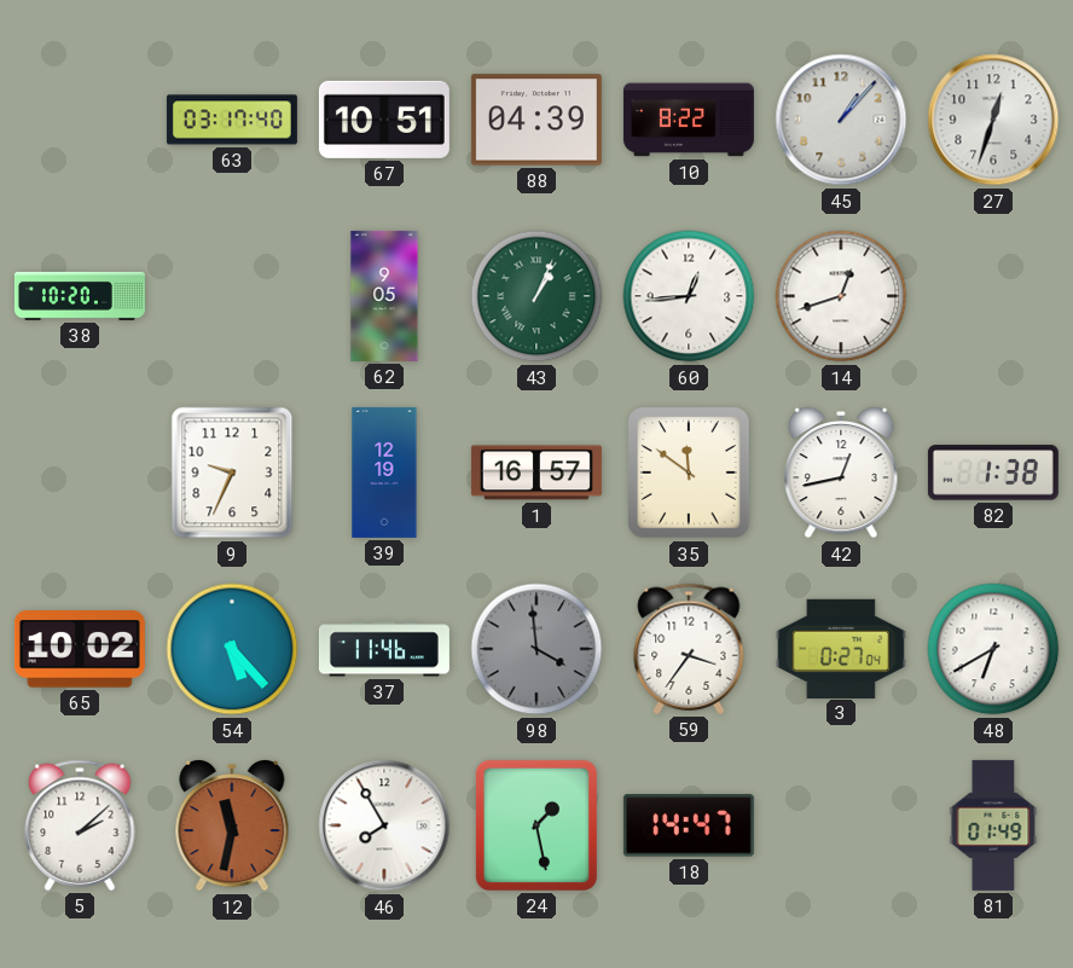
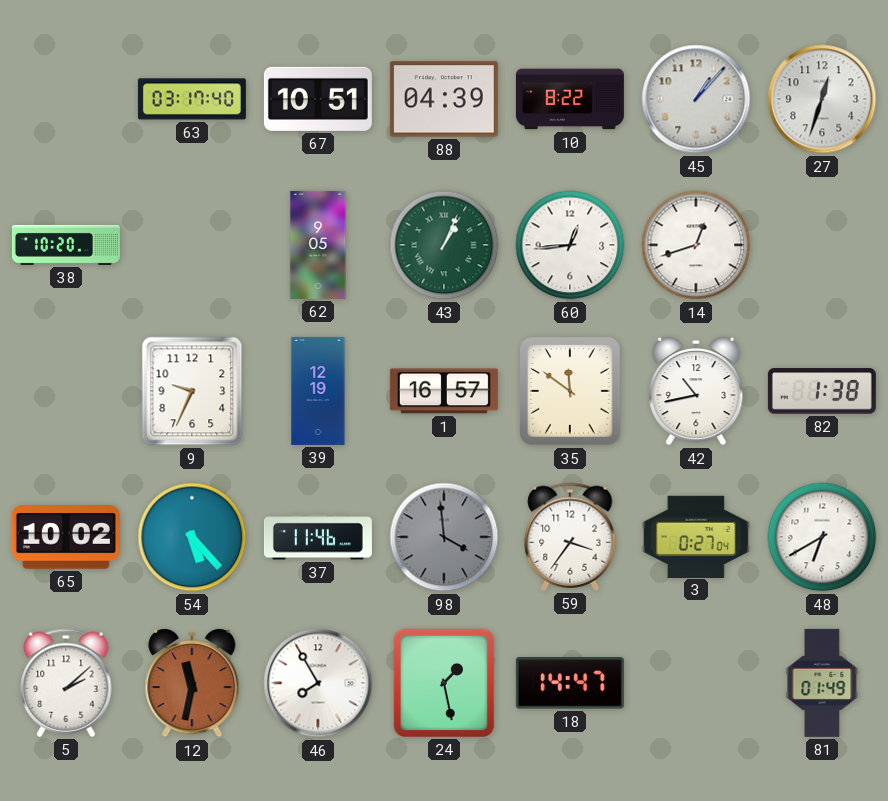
42: 12:43 -> 10:43 (696, 391)
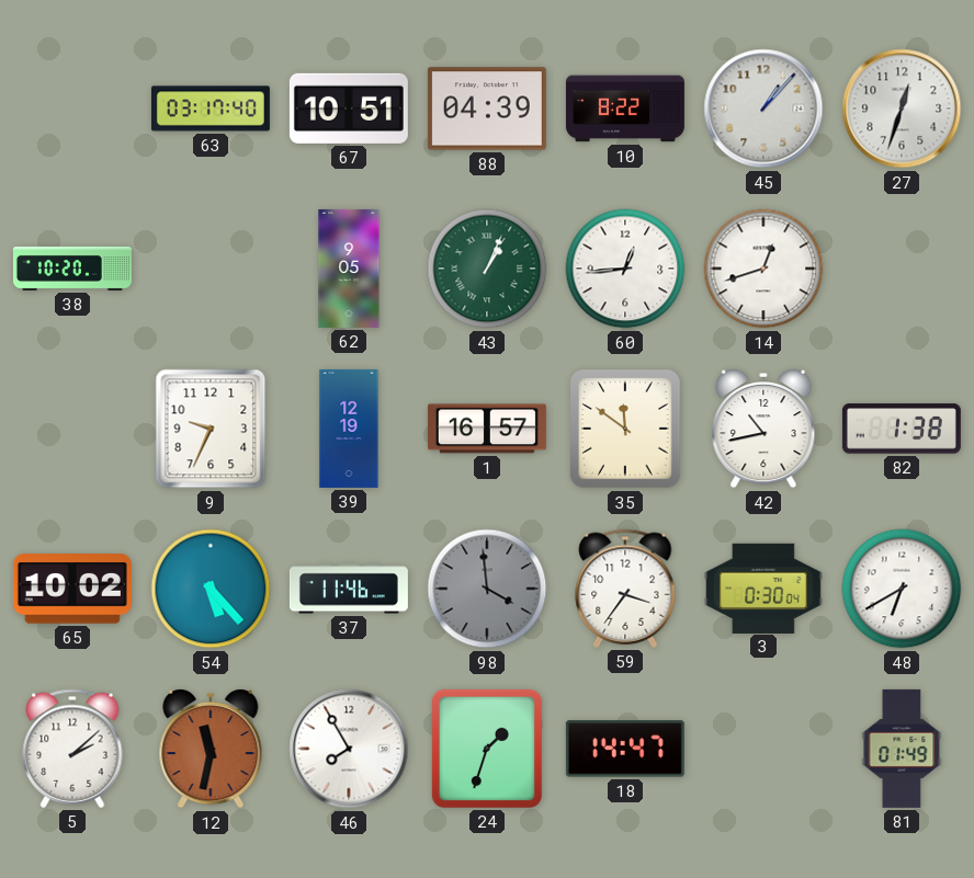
3: 0:27 -> 0:30 (763, 588)
24: 1:28 -> 1:33 (487, 749)
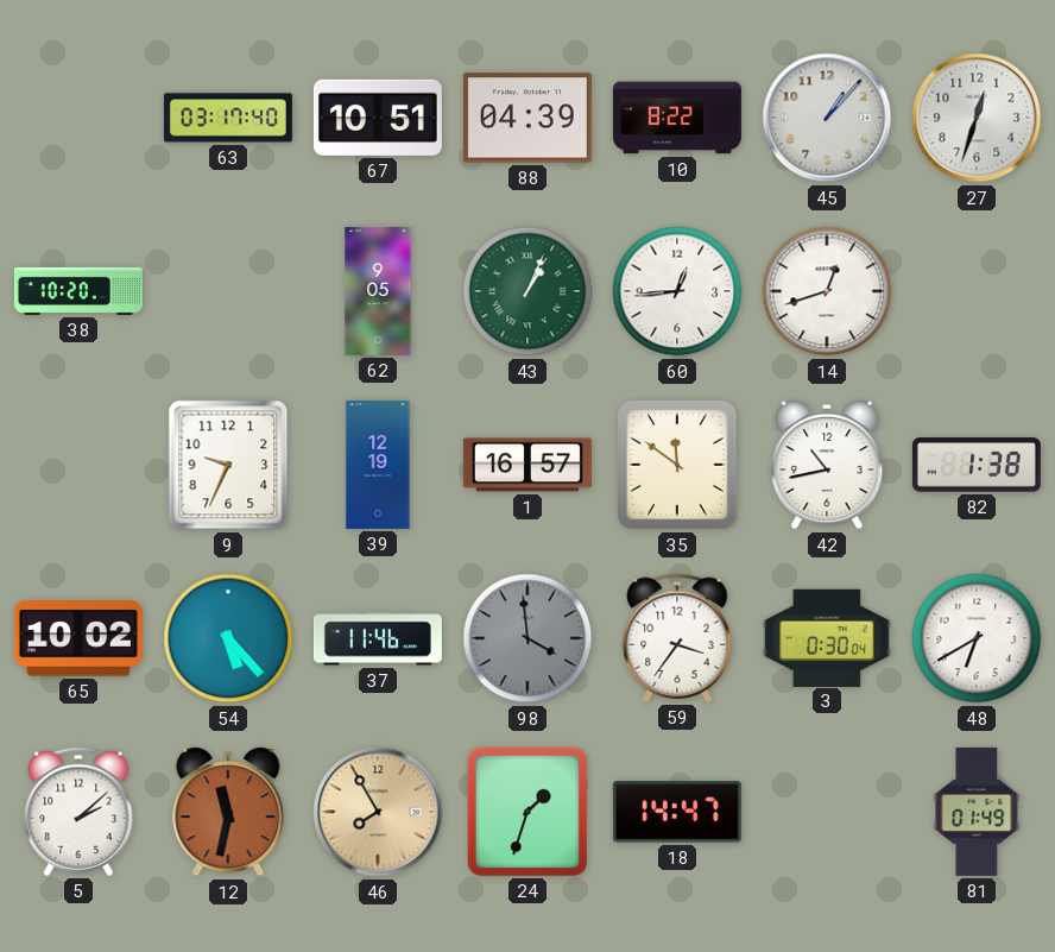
46 dial: white -> champagne (378, 812)
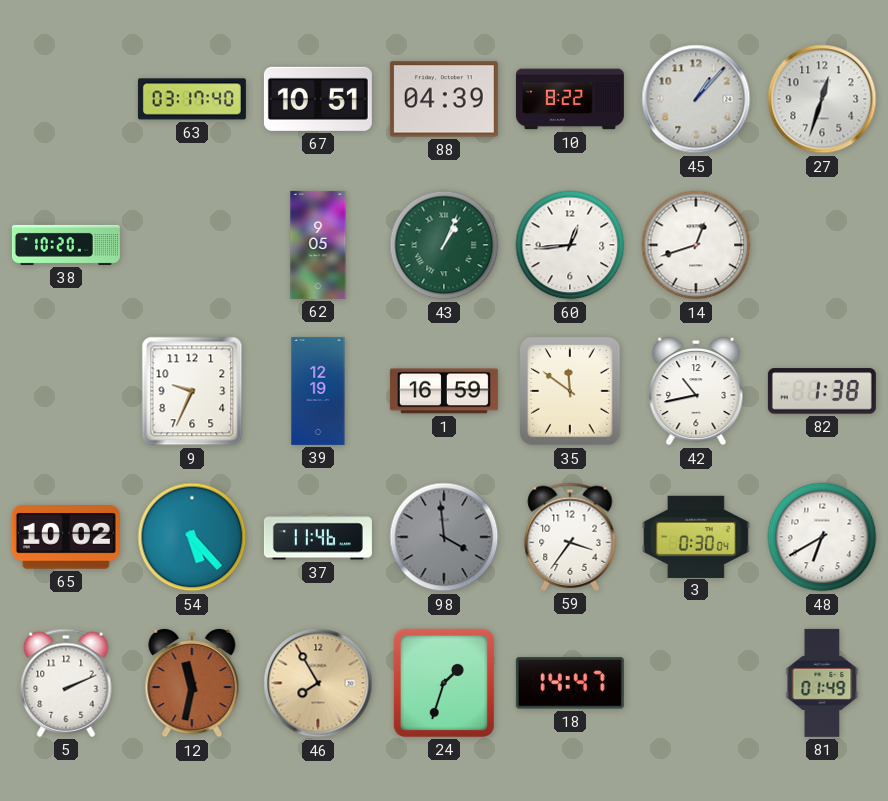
1: 16:57 -> 16:59 (444, 391)
5: 2:08 -> 2:11 (66, 683)
